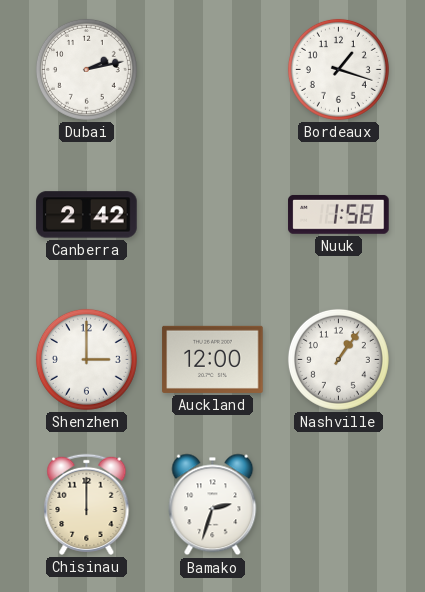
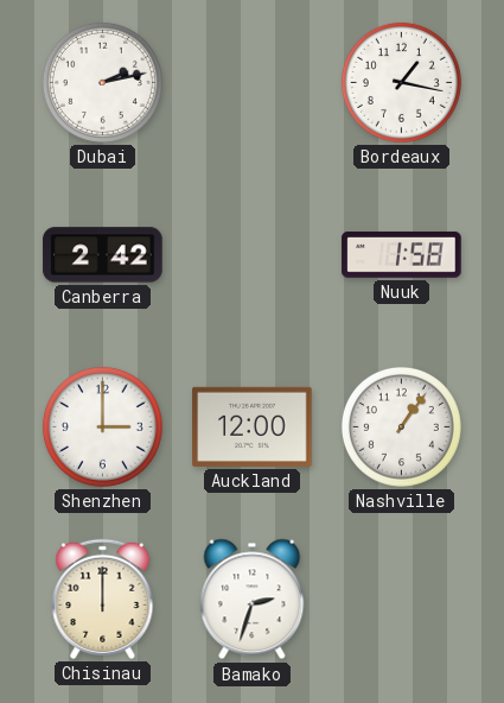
Bordeaux: 1:18 -> 1:17 (401, 82)
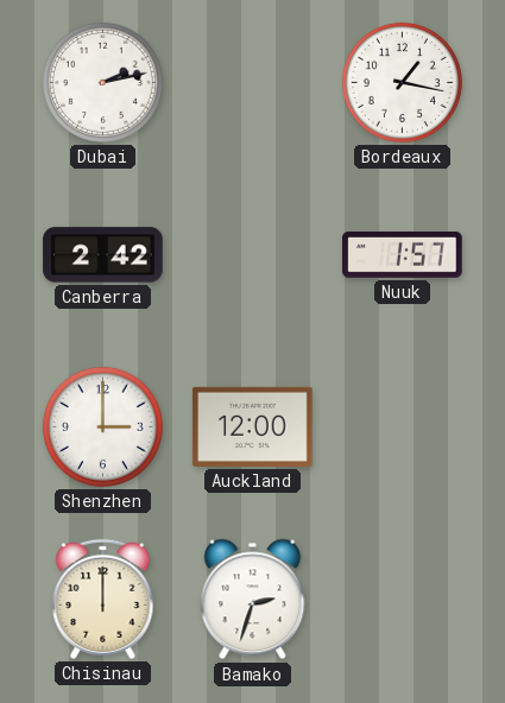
Nuuk: 1:58 -> 1:57 (403, 254)
Nashville: 1:06 -> none (401, 426)
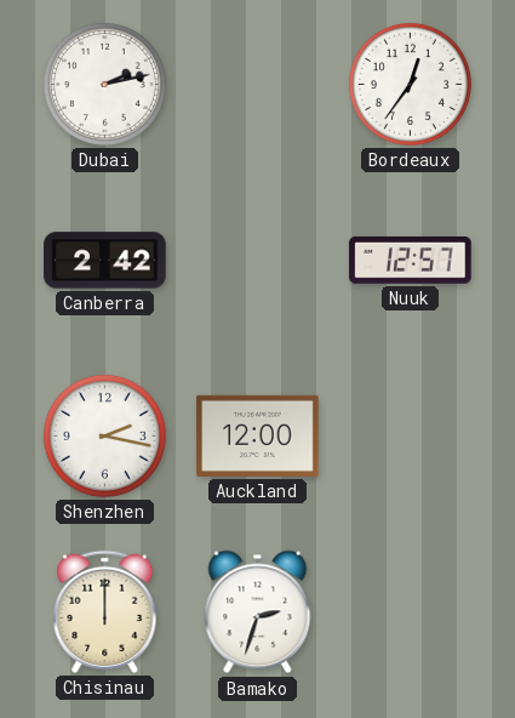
Bordeaux: 1:17 -> 12:36 (410, 84)
Nuuk: 1:57 -> 12:57 (411, 260)
Shenzhen: 3:00 -> 2:17 (104, 435)
